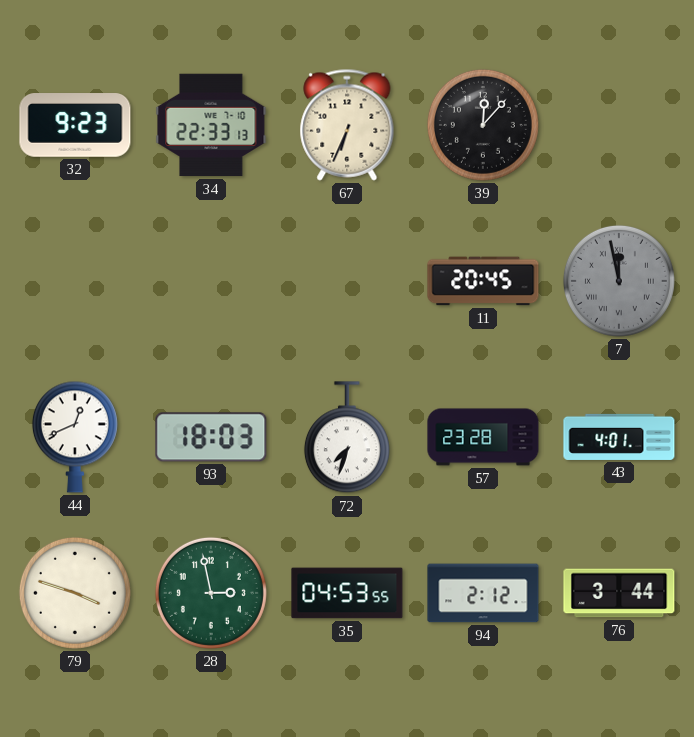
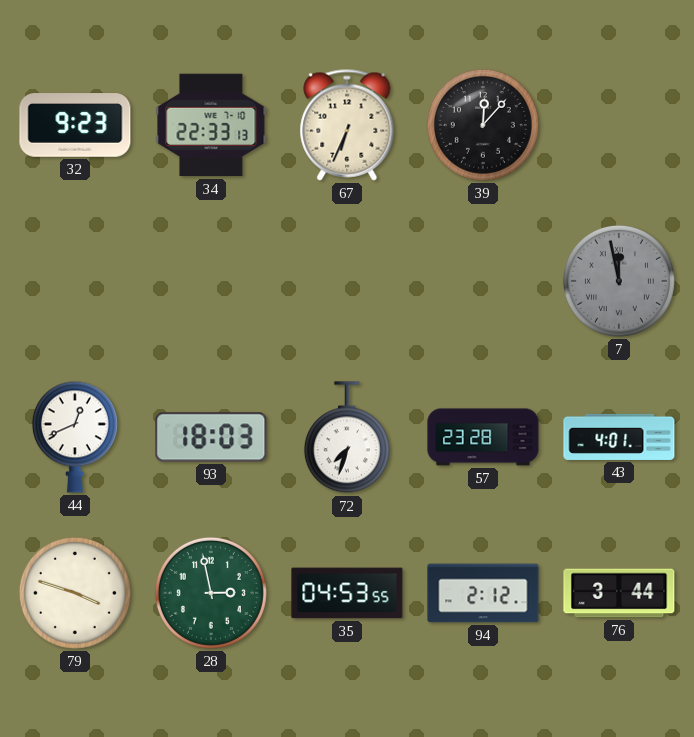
11: 20:45 -> none (483, 281)
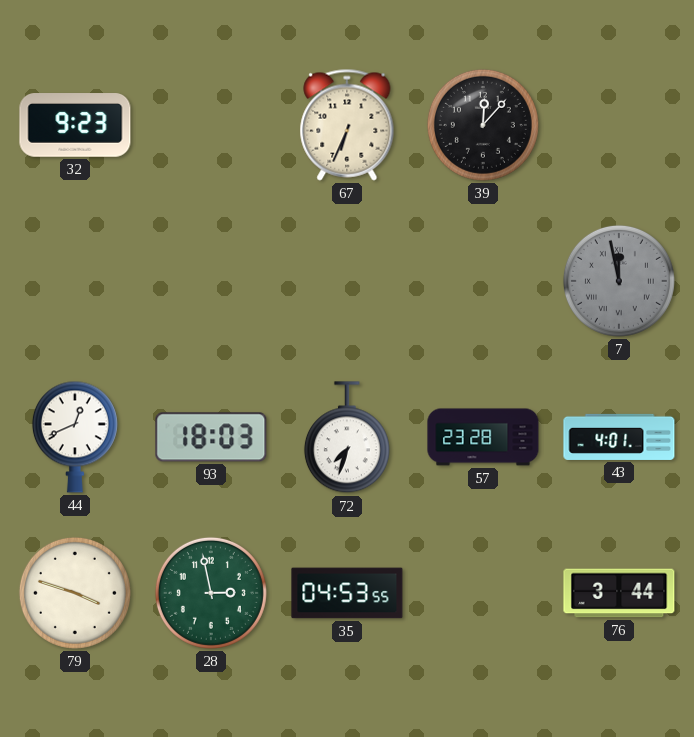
34: 22:33 -> none (211, 125)
94: 2:12 -> none (483, 593)
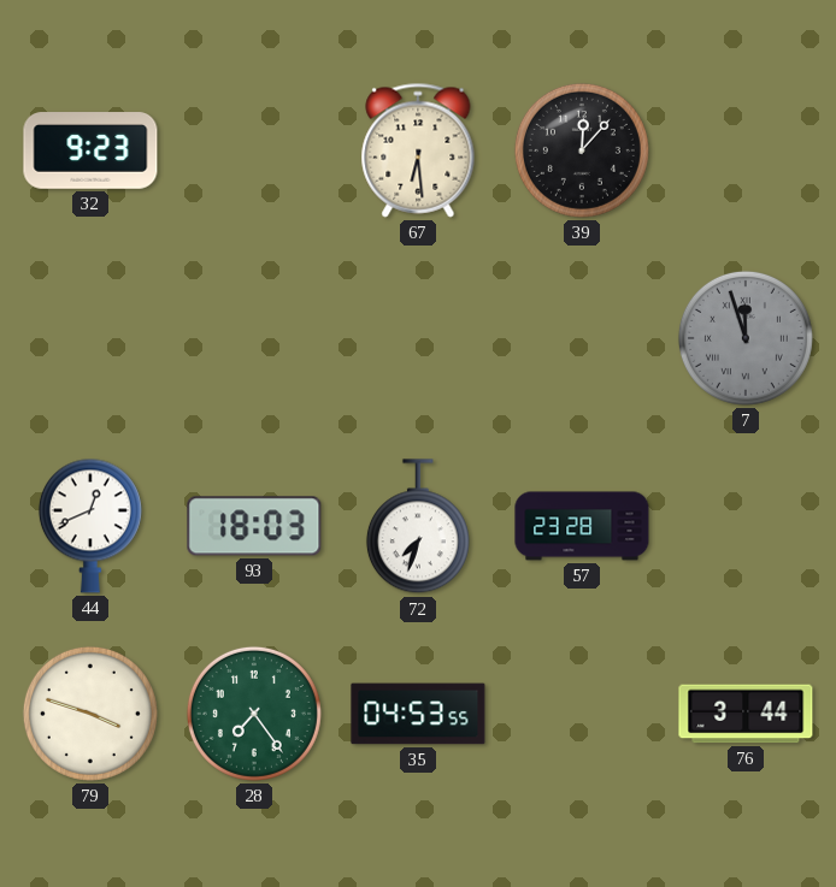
67: 6:34 -> 6:29 (418, 150)
7: 11:58 -> 11:57 (746, 338)
43: 4:01 -> none (619, 437)
28: 2:58 -> 7:24 (254, 714)
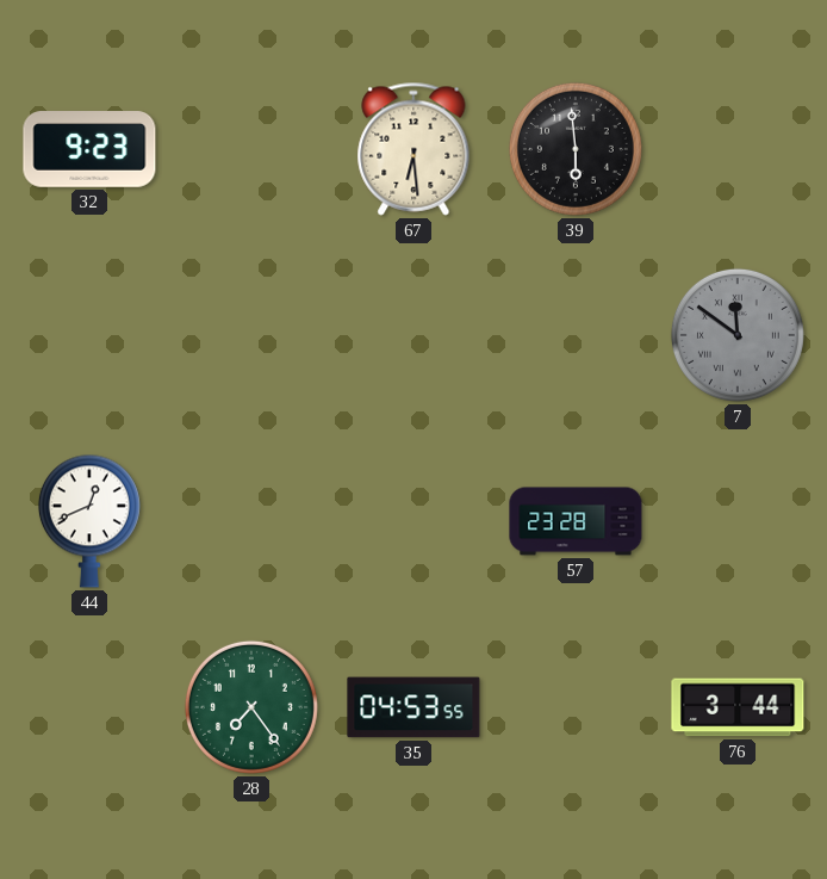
39: 12:07 -> 5:59 (576, 149)
7: 11:57 -> 11:51 (738, 335)
93: 18:03 -> none (254, 526)
72: 7:33 -> none (418, 527)
79: 3:48 -> none (90, 714)
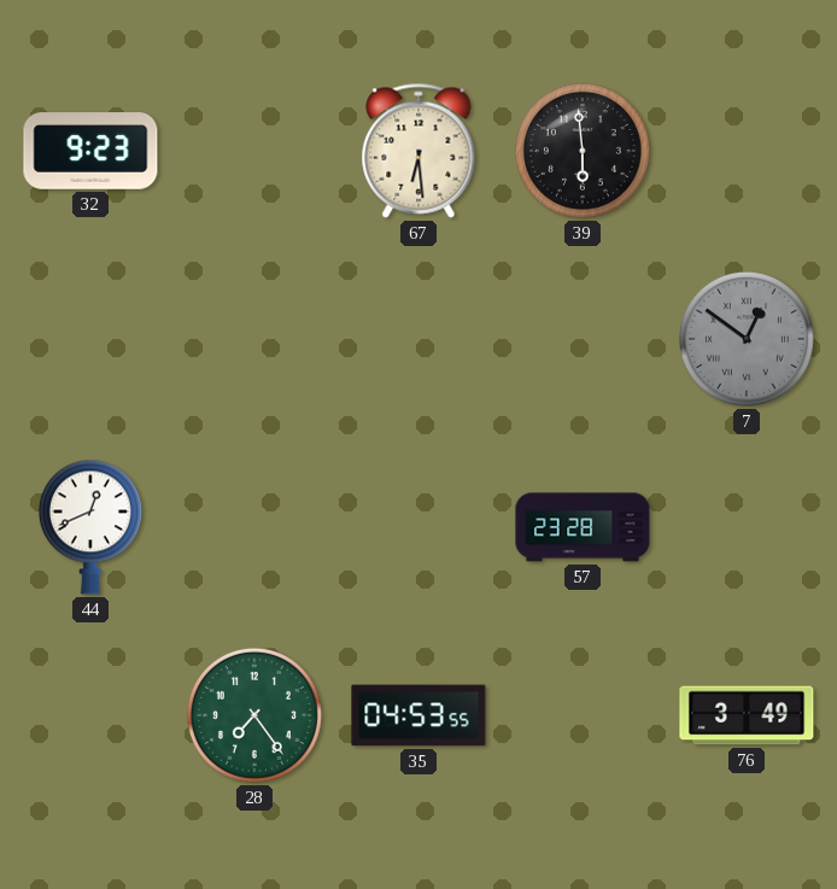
7: 11:51 -> 12:51 (747, 339)
76: 3:44 -> 3:49 (747, 715)
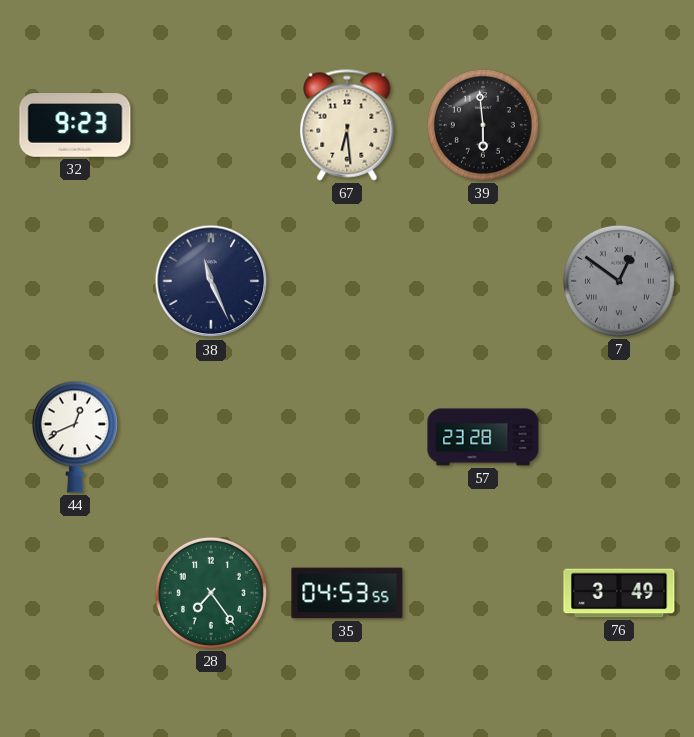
38: none -> 11:26 (211, 281)
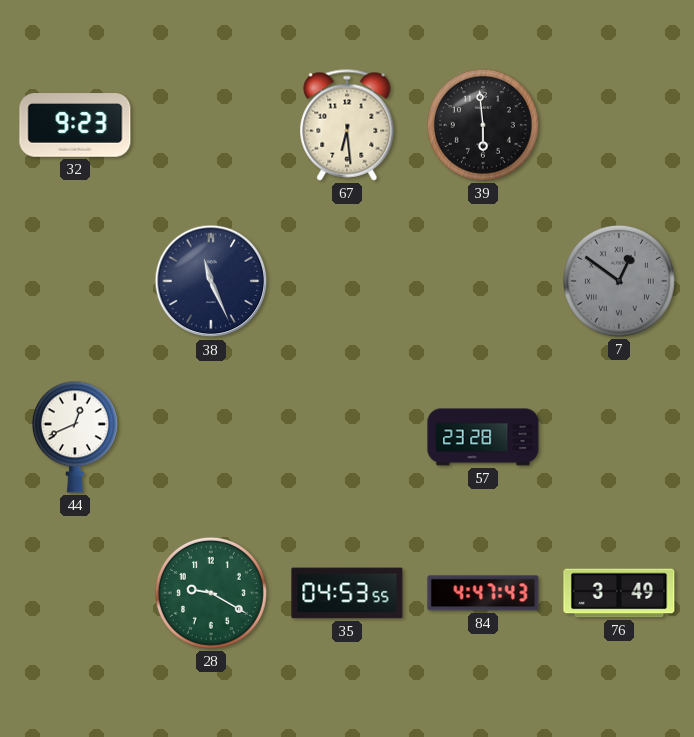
28: 7:24 -> 9:20 (211, 593)
84: none -> 4:47 (483, 593)
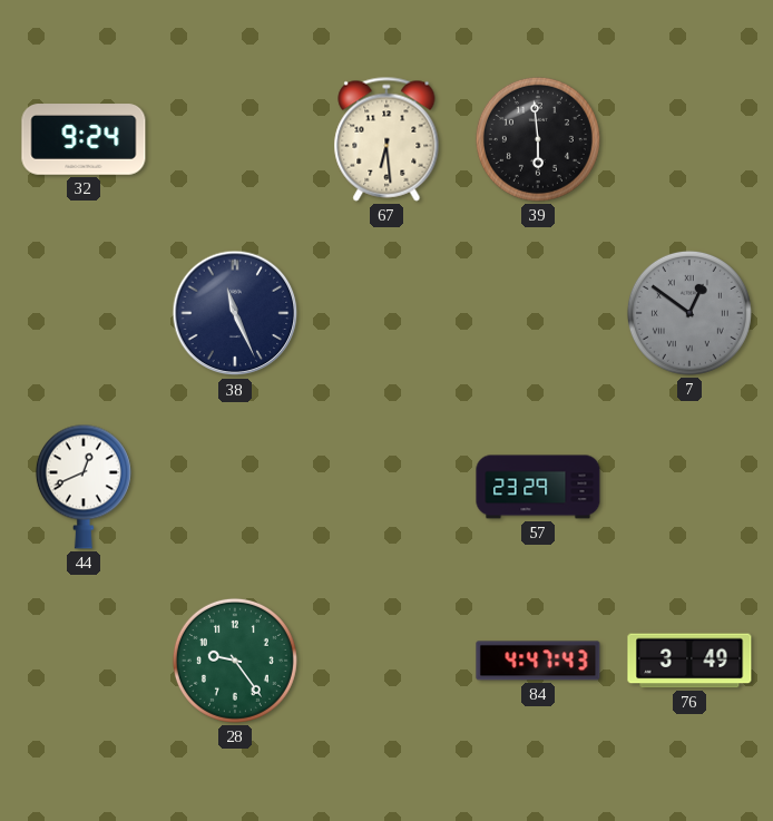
32: 9:23 -> 9:24 (84, 139)
57: 23:28 -> 23:29 (538, 487)
28: 9:20 -> 9:24 (235, 661)
35: 04:53 -> none (347, 593)
